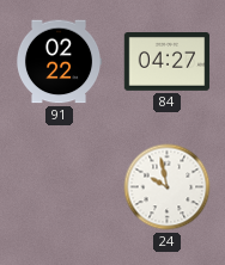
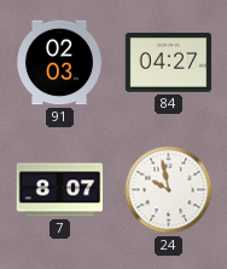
91: 02:22 -> 02:03 (59, 63)
7: none -> 8:07 (60, 190)
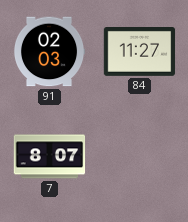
84: 04:27 -> 11:27 (140, 52)
24: 9:58 -> none (169, 190)
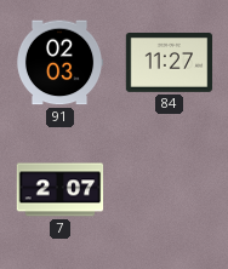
7: 8:07 -> 2:07 (61, 190)
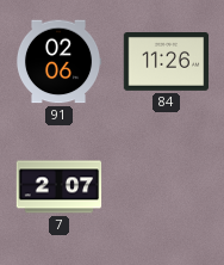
91: 02:03 -> 02:06 (58, 62)
84: 11:27 -> 11:26 (167, 62)
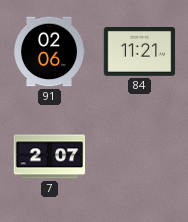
84: 11:26 -> 11:21 (140, 52)
